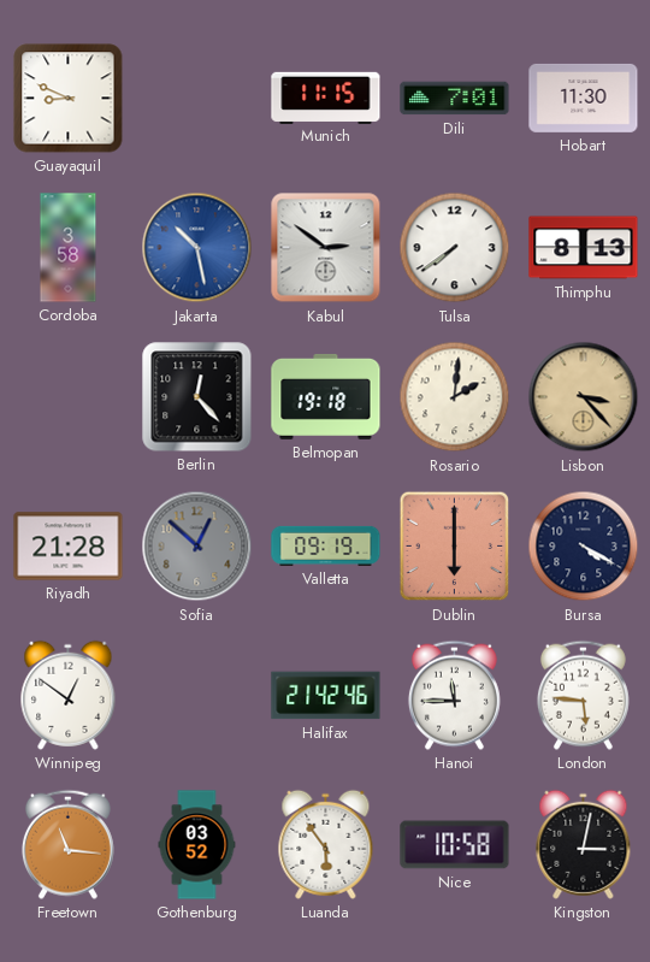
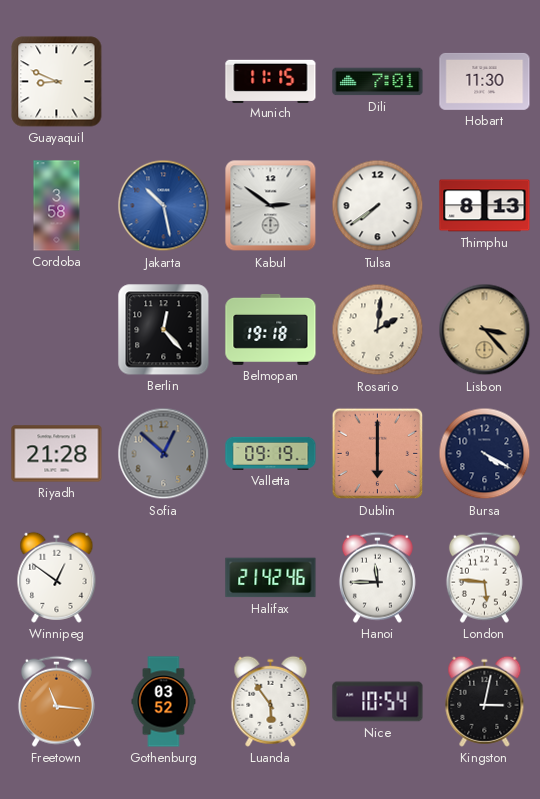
Nice: 10:58 -> 10:54 (378, 702)
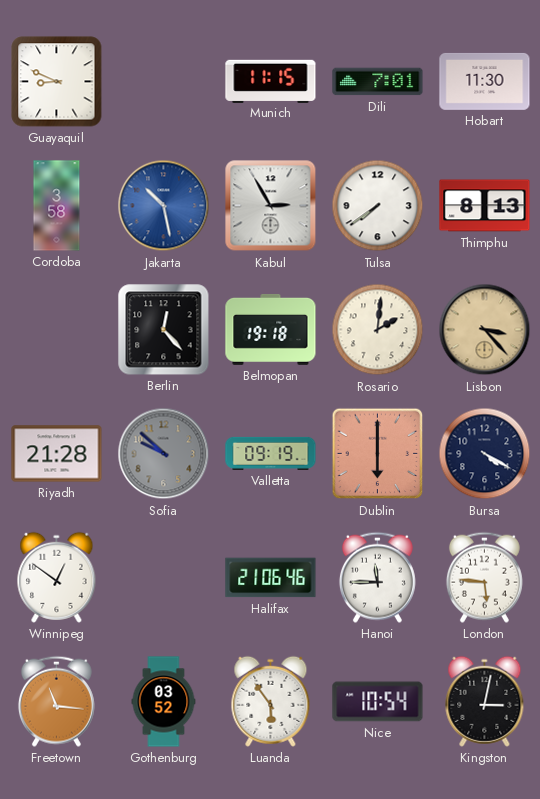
Kabul: 2:51 -> 2:55 (271, 206)
Sofia: 12:52 -> 9:52 (164, 454)
Halifax: 21:42 -> 21:06 (271, 578)
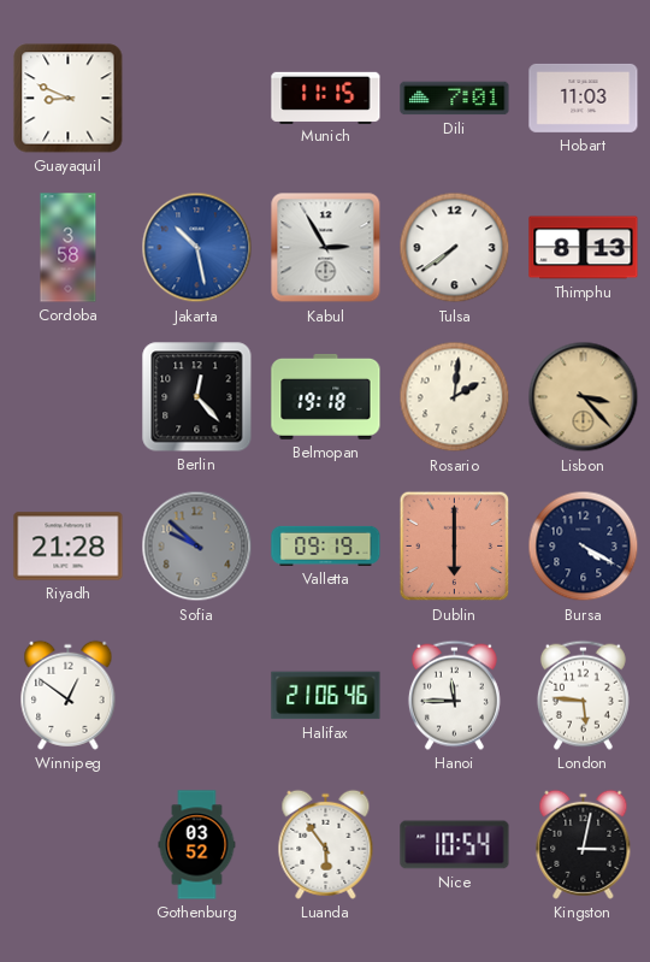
Hobart: 11:30 -> 11:03 (584, 98)
Freetown: 11:16 -> none (56, 701)
